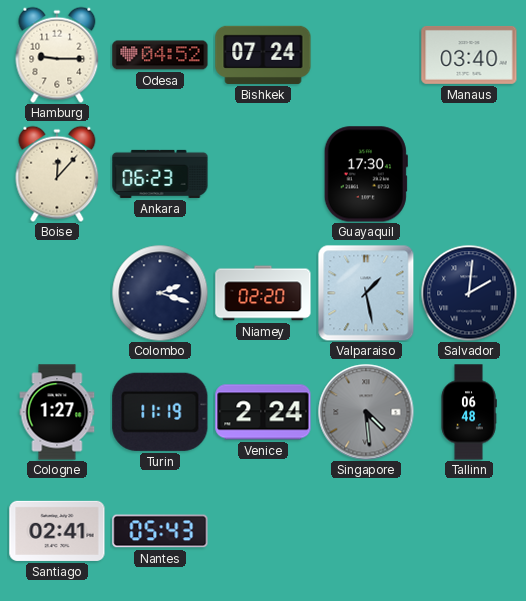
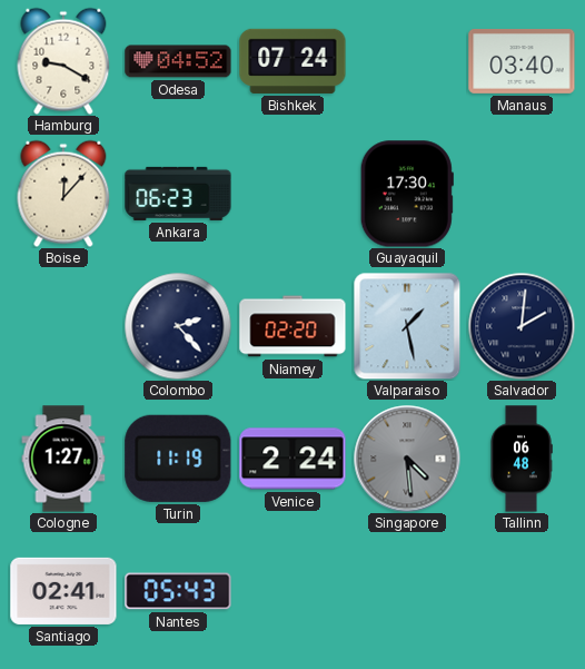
Hamburg: 9:15 -> 9:20 (63, 61)
Colombo: 2:18 -> 2:23 (178, 326)
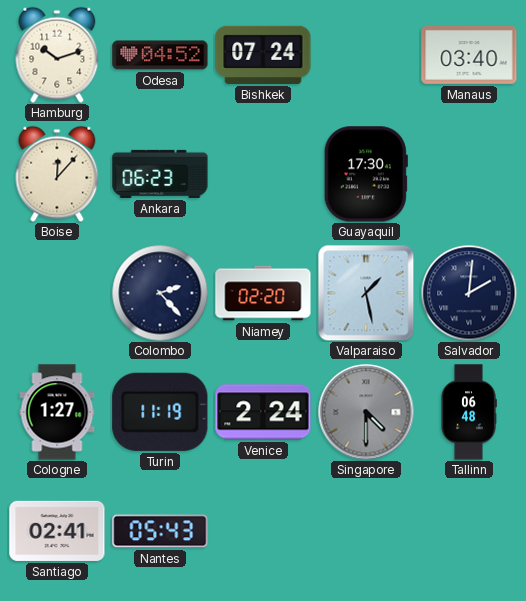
Hamburg: 9:20 -> 10:12 (57, 55)
Singapore: 4:29 -> 4:30 (366, 412)
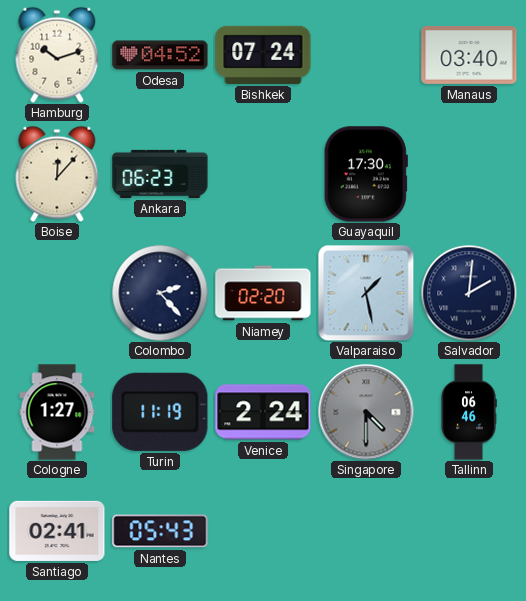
Tallinn: 06:48 -> 06:46 (469, 412)
